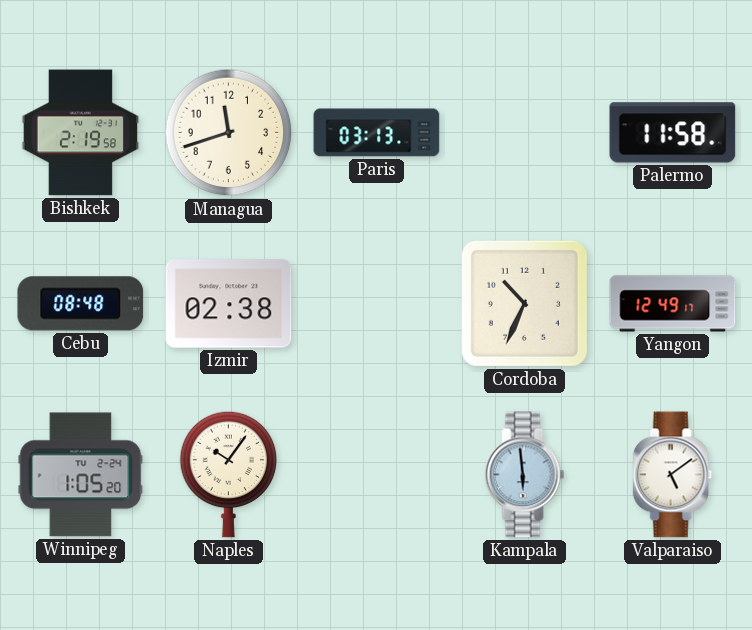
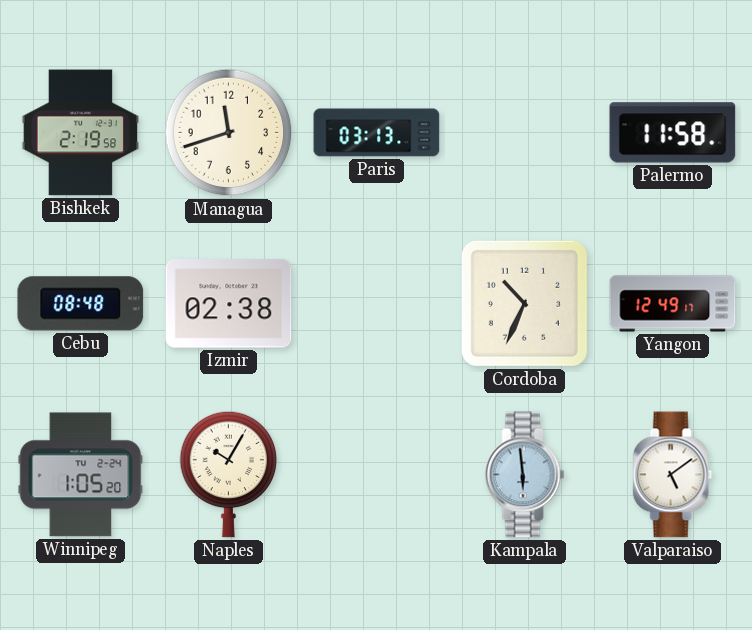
Naples: 10:06 -> 10:05 (229, 474)
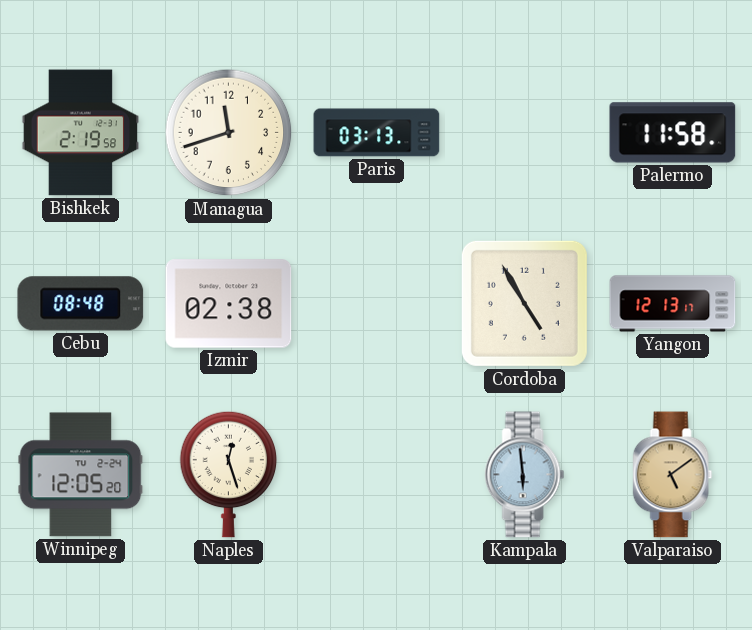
Cordoba: 10:34 -> 4:55 (524, 303)
Yangon: 12:49 -> 12:13 (673, 304)
Winnipeg: 1:05 -> 12:05 (81, 475)
Naples: 10:05 -> 12:27 (229, 474)
Valparaiso dial: white -> champagne (673, 475)
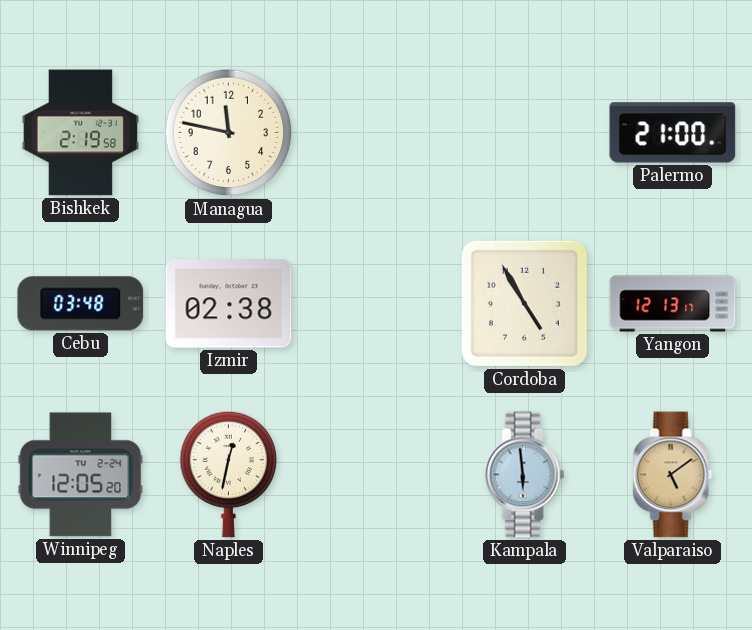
Managua: 11:42 -> 11:47 (229, 133)
Paris: 03:13 -> none (377, 133)
Palermo: 11:58 -> 21:00 (673, 133)
Cebu: 08:48 -> 03:48 (81, 304)
Naples: 12:27 -> 12:32 (229, 474)
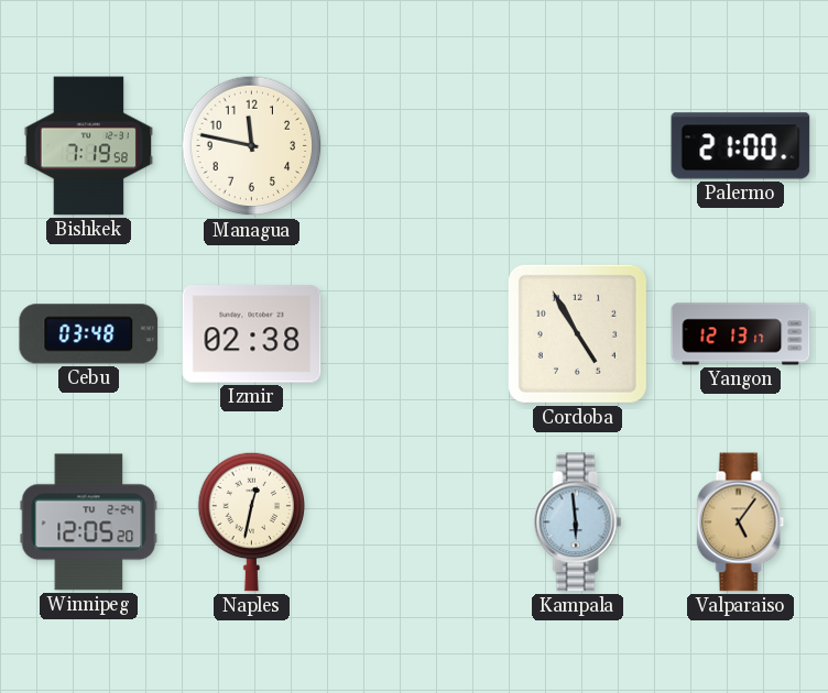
Bishkek: 2:19 -> 7:19 (89, 146)
Valparaiso: 5:09 -> 5:06 (741, 522)
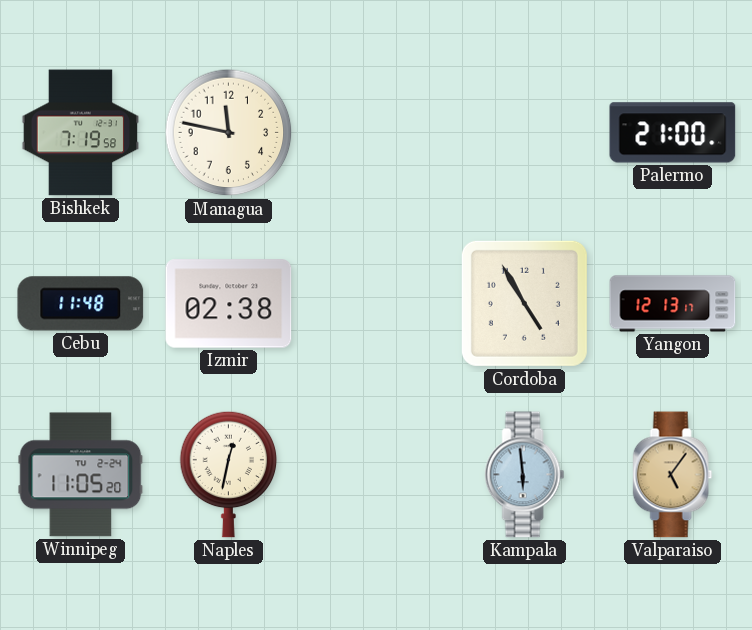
Cebu: 03:48 -> 11:48 (81, 304)
Winnipeg: 12:05 -> 11:05 (81, 475)
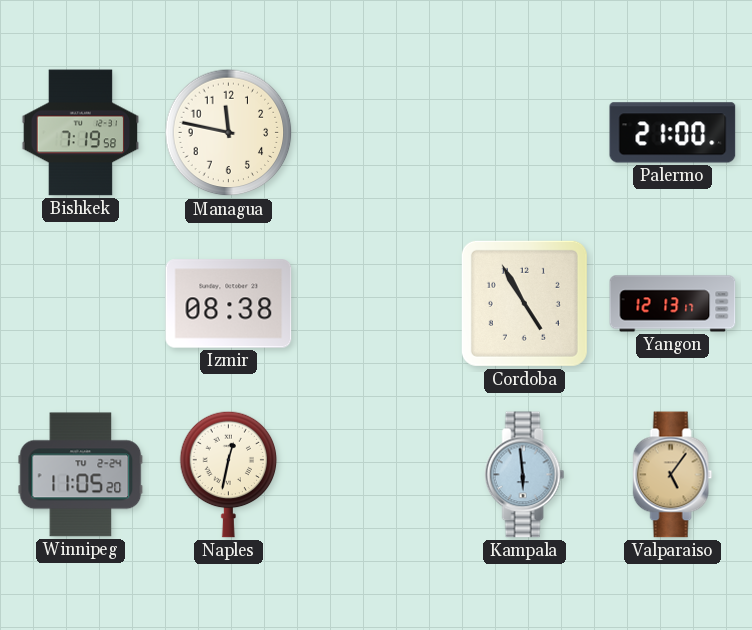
Cebu: 11:48 -> none (81, 304)
Izmir: 02:38 -> 08:38 (229, 304)
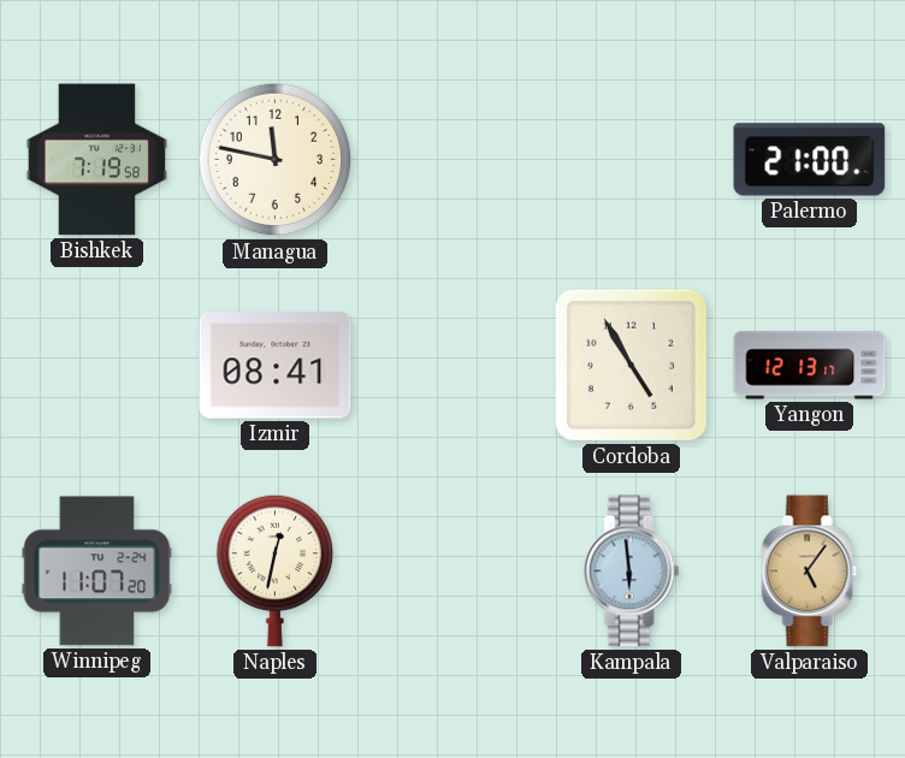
Izmir: 08:38 -> 08:41 (276, 366)
Winnipeg: 11:05 -> 11:07 (97, 572)
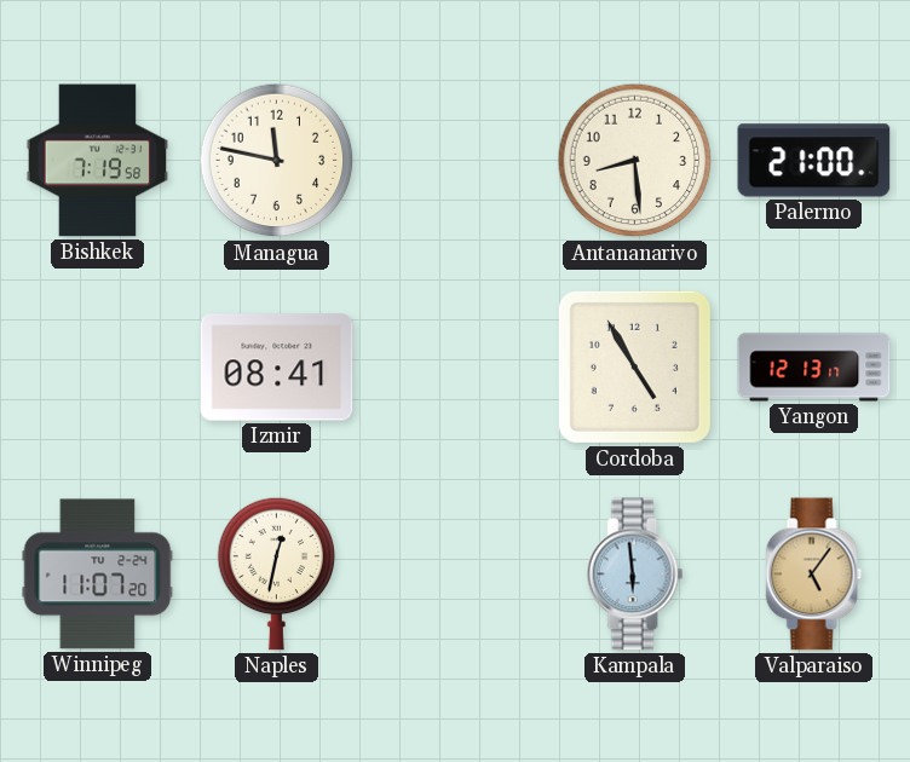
Antananarivo: none -> 8:29 (635, 161)
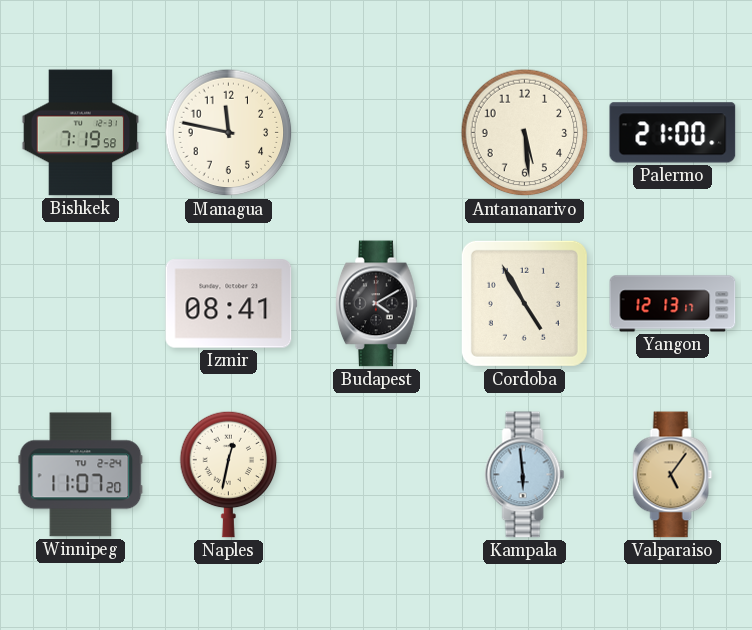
Antananarivo: 8:29 -> 5:29 (525, 133)
Budapest: none -> 4:10 (377, 304)
